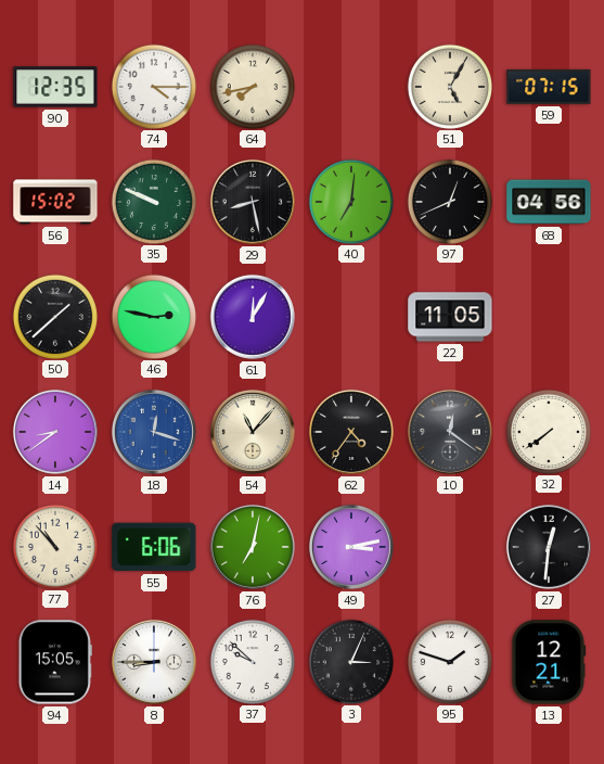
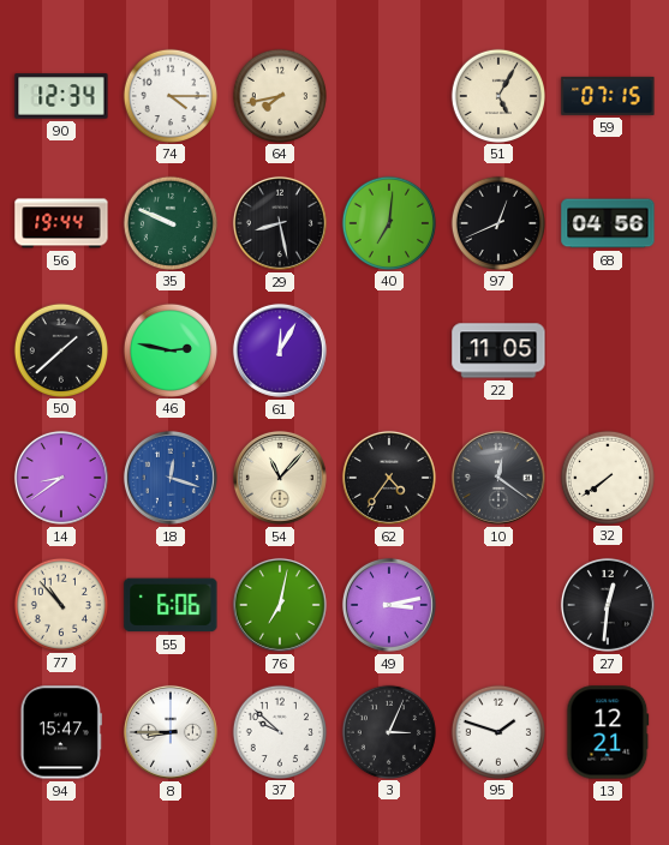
90: 12:35 -> 12:34 (61, 96)
56: 15:02 -> 19:44 (61, 223)
94: 15:05 -> 15:47 (61, 732)
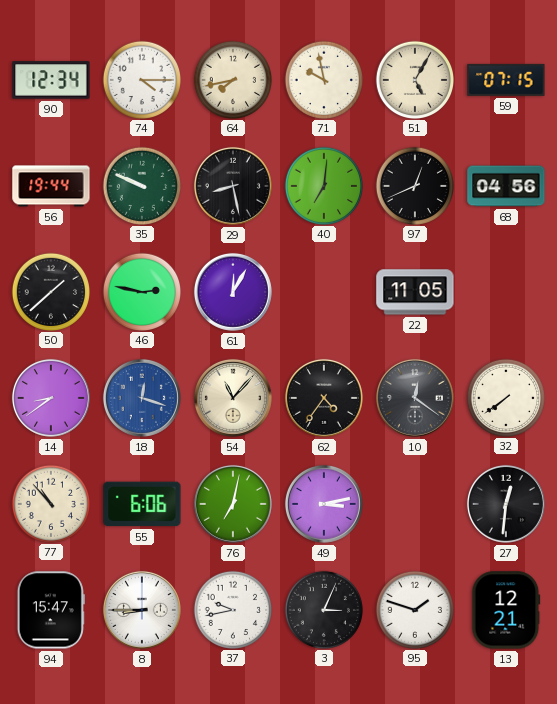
71: none -> 9:58 (323, 79)
37: 9:52 -> 9:43 (232, 609)
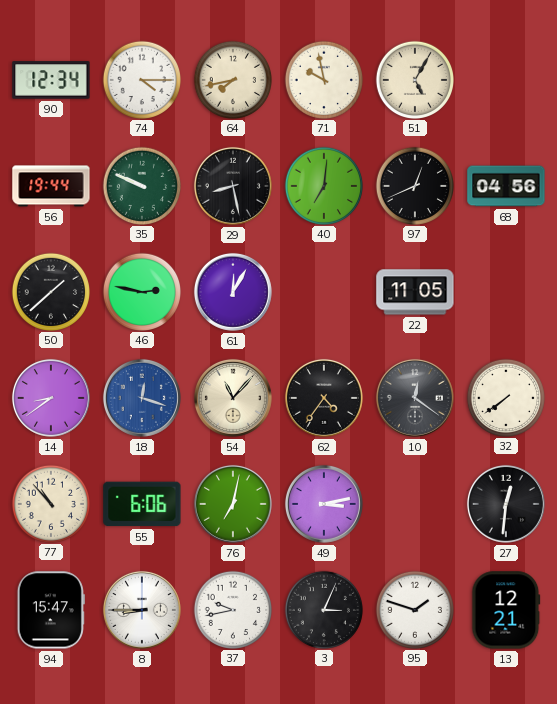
59: 07:15 -> none (506, 80)
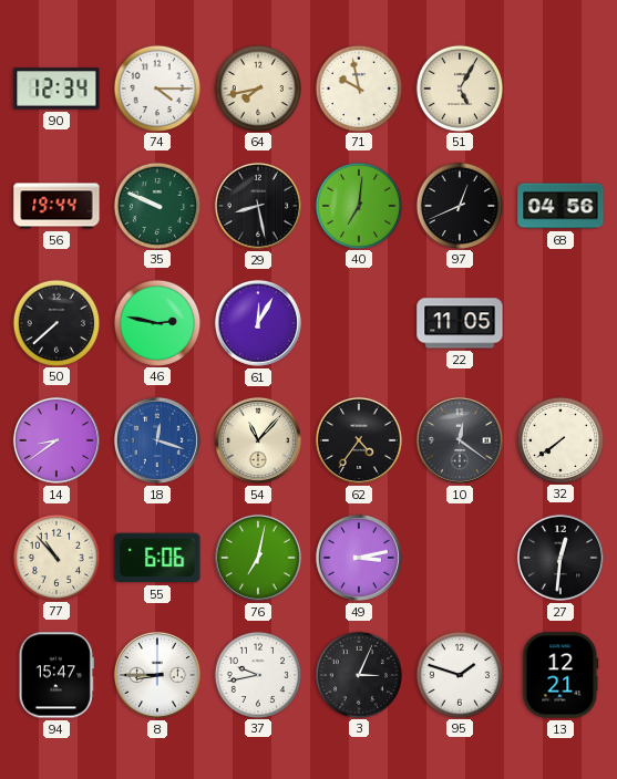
50: 1:38 -> 7:38 (55, 322)
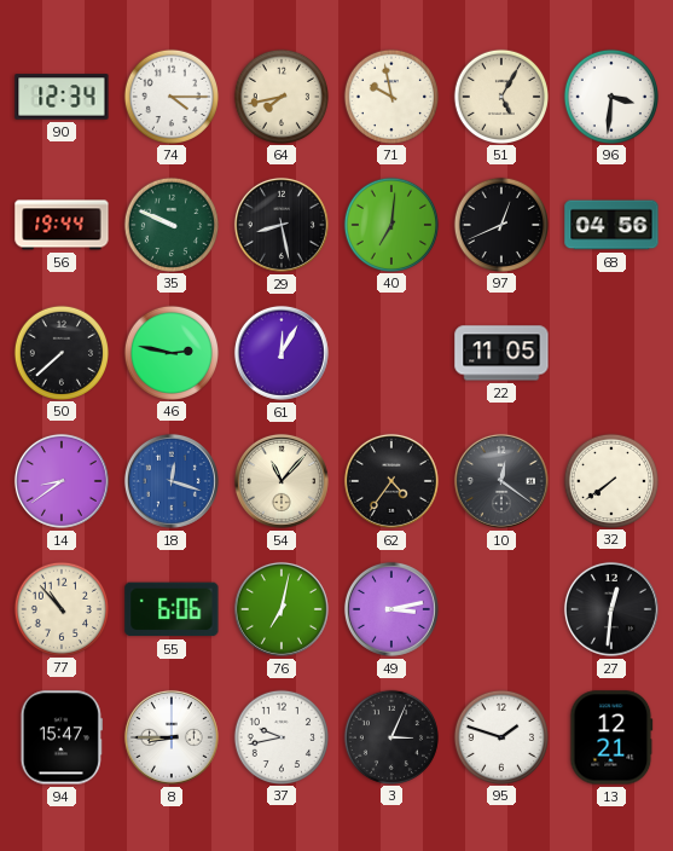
96: none -> 3:31 (610, 95)
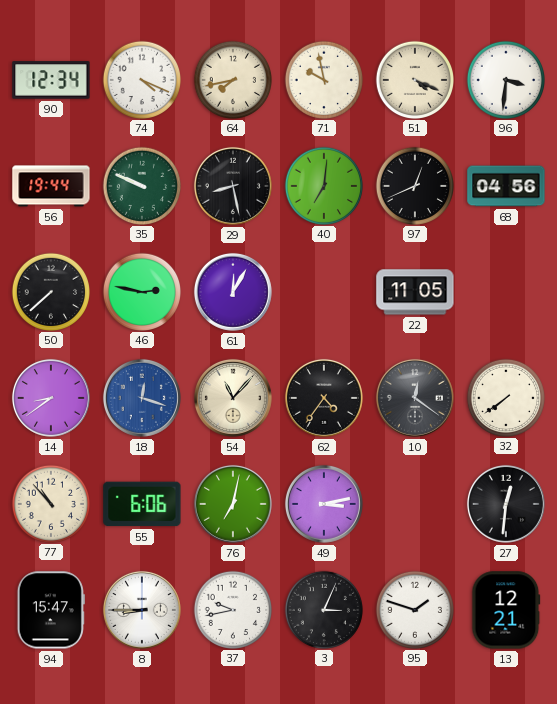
74: 4:15 -> 4:19 (141, 79)
51: 5:05 -> 4:19 (414, 79)
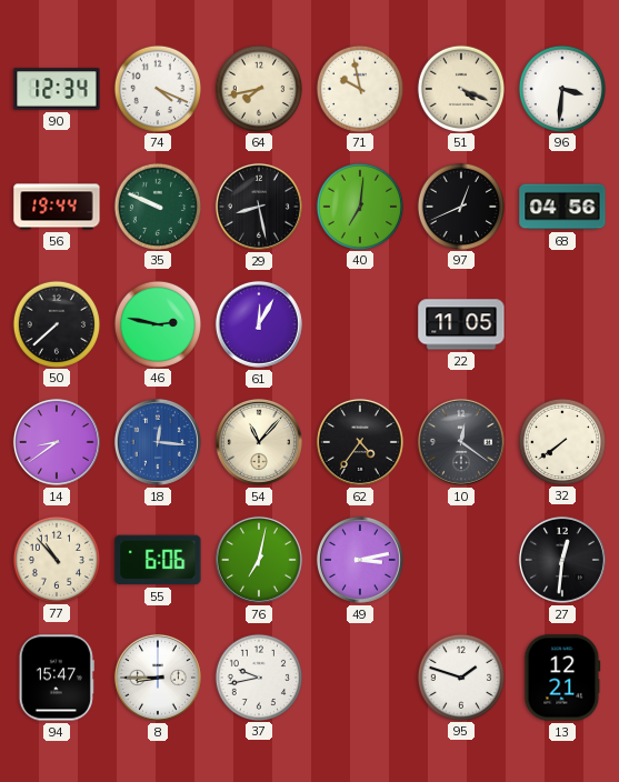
18: 12:18 -> 12:16 (158, 442)
3: 3:04 -> none (323, 609)
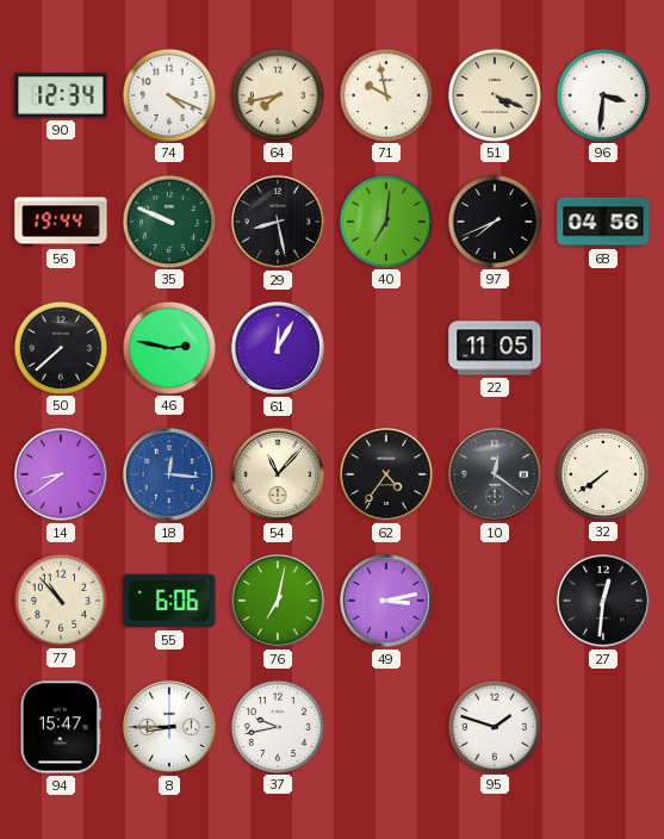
97: 12:41 -> 7:41 (494, 220)
13: 12:21 -> none (562, 678)
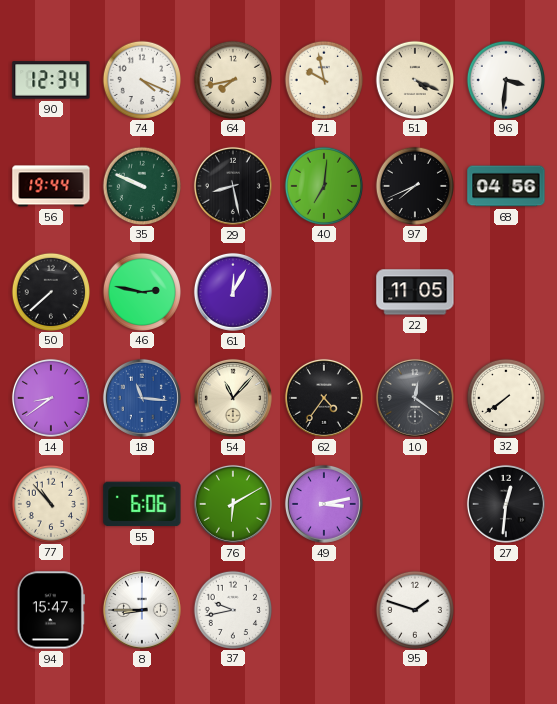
18: 12:16 -> 11:16 (142, 398)
76: 7:02 -> 6:10 (233, 504)
